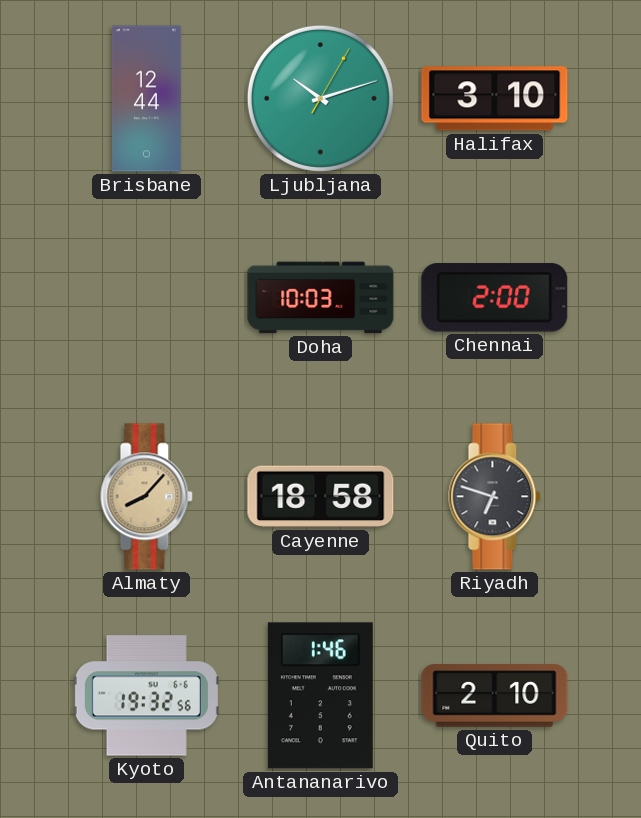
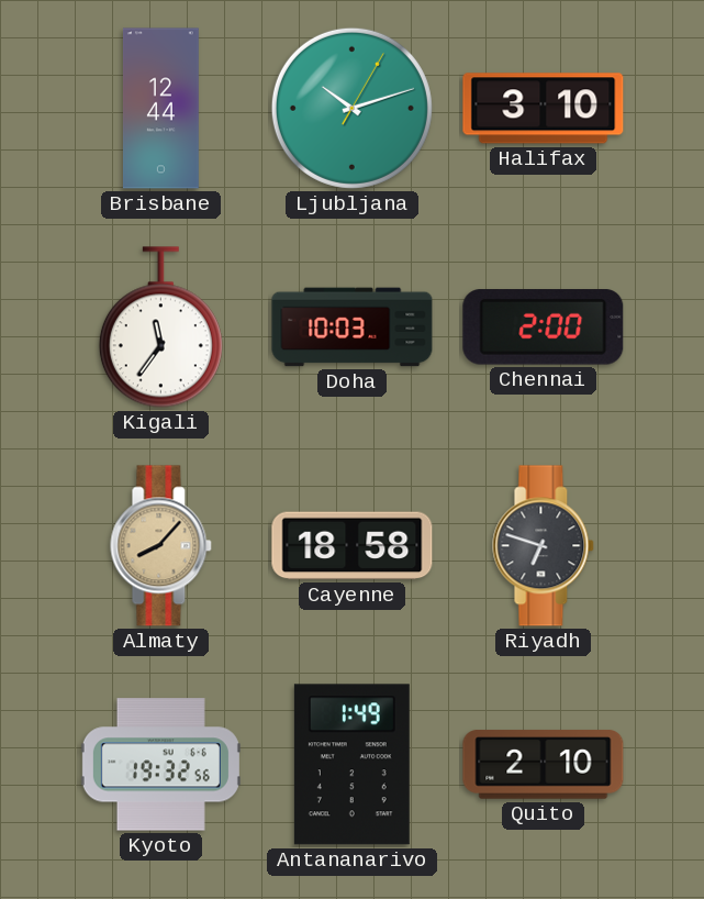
Kigali: none -> 11:36 (160, 328)
Antananarivo: 1:46 -> 1:49 (351, 765)
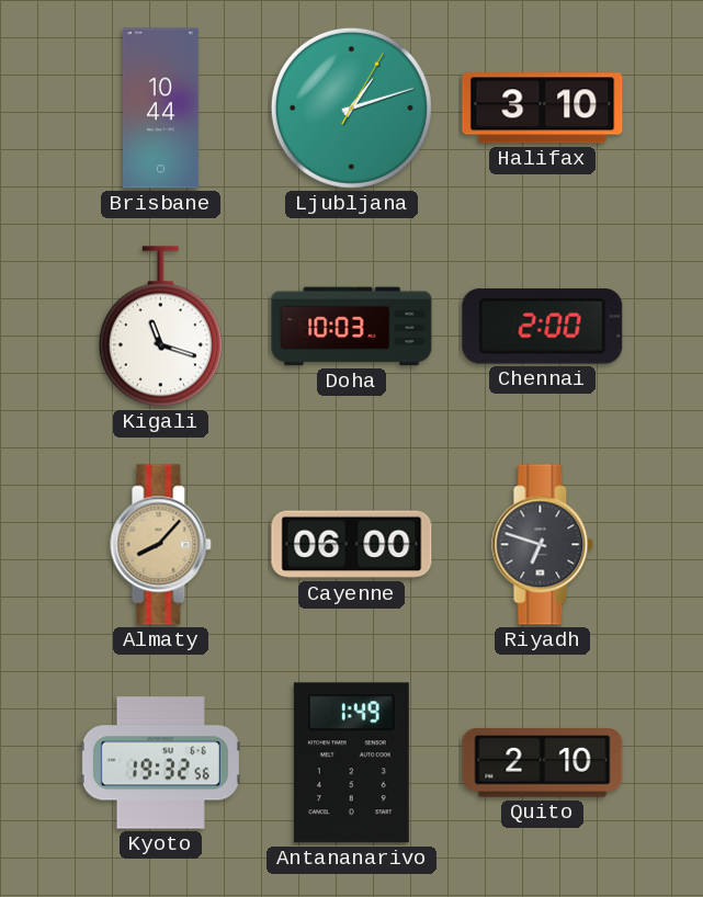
Brisbane: 12:44 -> 10:44 (160, 109)
Ljubljana: 10:12 -> 1:12 (351, 107)
Kigali: 11:36 -> 11:18 (160, 327)
Cayenne: 18:58 -> 06:00 (352, 545)
